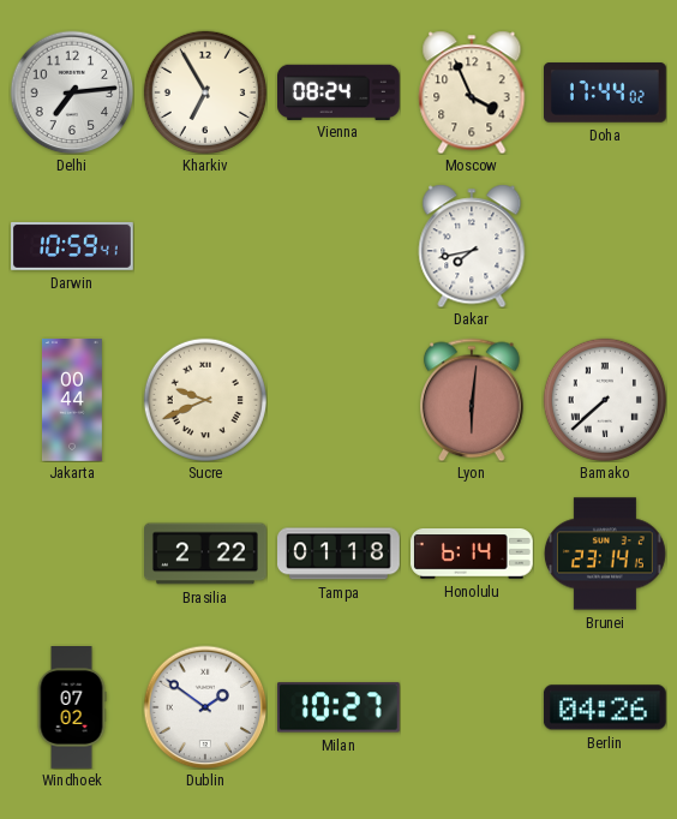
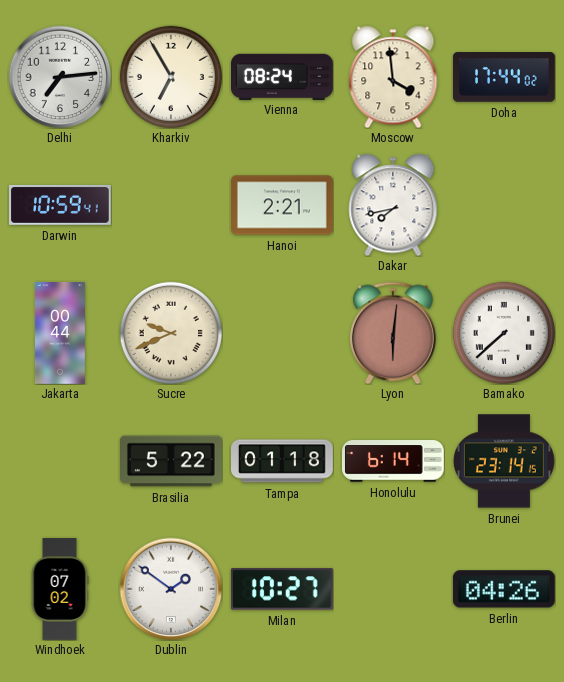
Moscow: 3:56 -> 3:59 (393, 77)
Hanoi: none -> 2:21 (283, 205)
Brasilia: 2:22 -> 5:22 (172, 461)
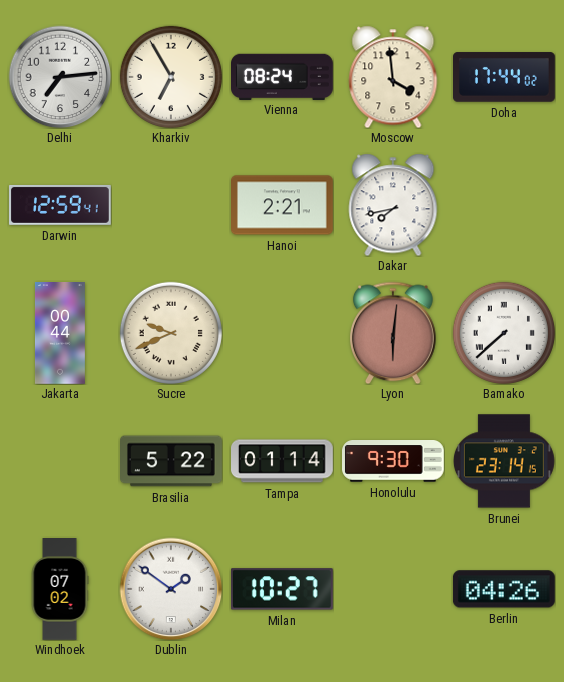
Darwin: 10:59 -> 12:59 (61, 205)
Tampa: 01:18 -> 01:14 (283, 461)
Honolulu: 6:14 -> 9:30 (394, 461)
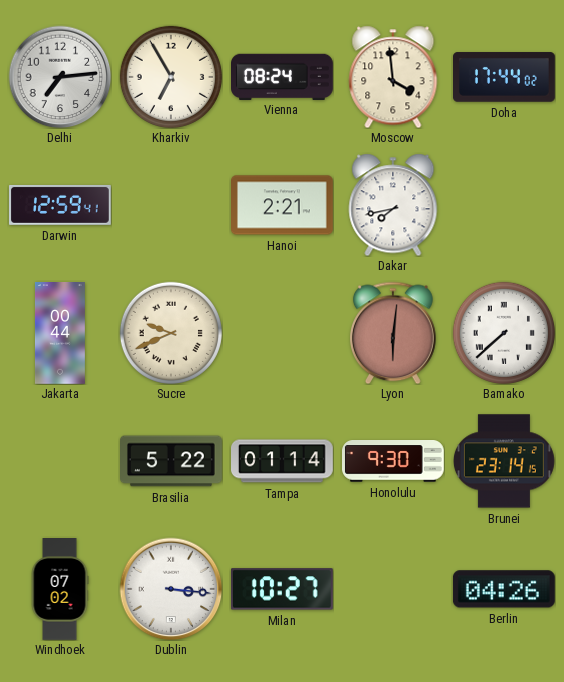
Dublin: 1:51 -> 3:16 (171, 589)
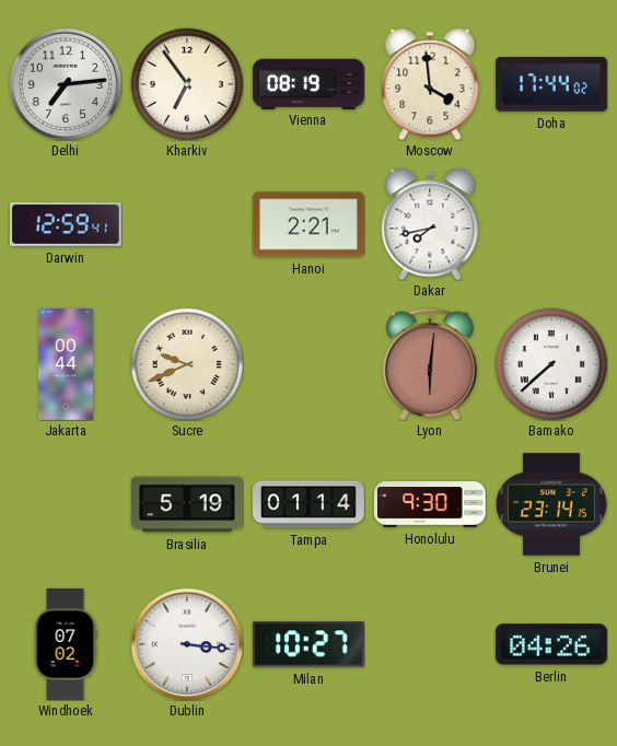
Kharkiv: 6:55 -> 6:54 (187, 84)
Vienna: 08:24 -> 08:19 (310, 83)
Brasilia: 5:22 -> 5:19 (188, 504)
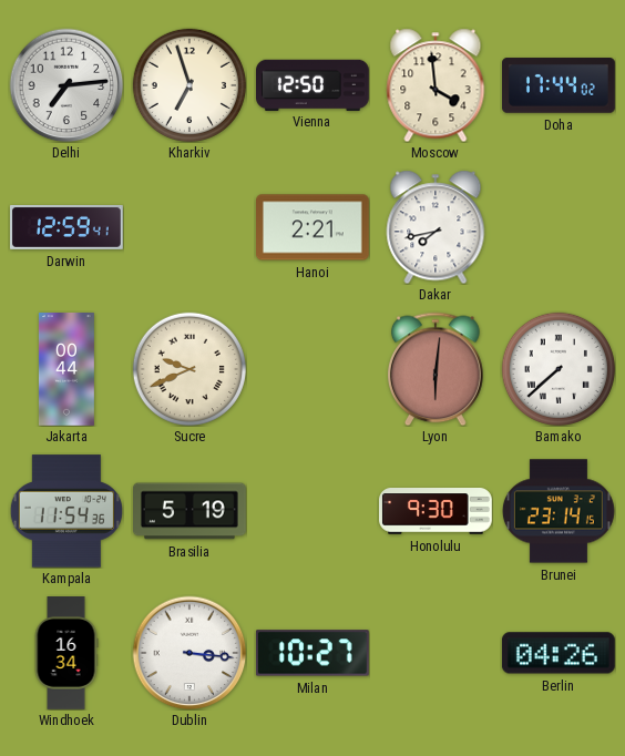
Kharkiv: 6:54 -> 6:57 (189, 85)
Vienna: 08:19 -> 12:50 (314, 84)
Kampala: none -> 11:54 (66, 511)
Tampa: 01:14 -> none (310, 504)
Windhoek: 07:02 -> 16:34 (66, 654)
